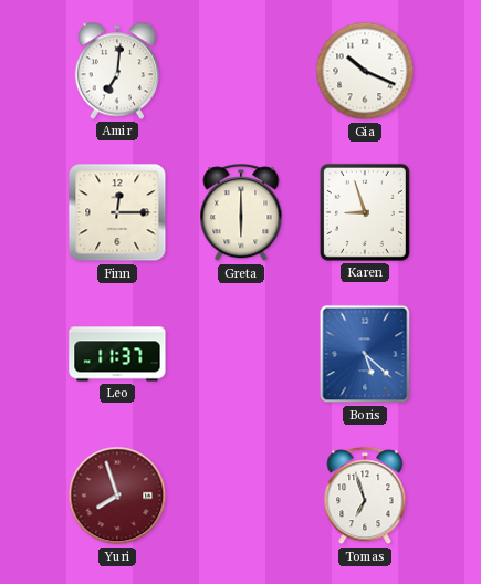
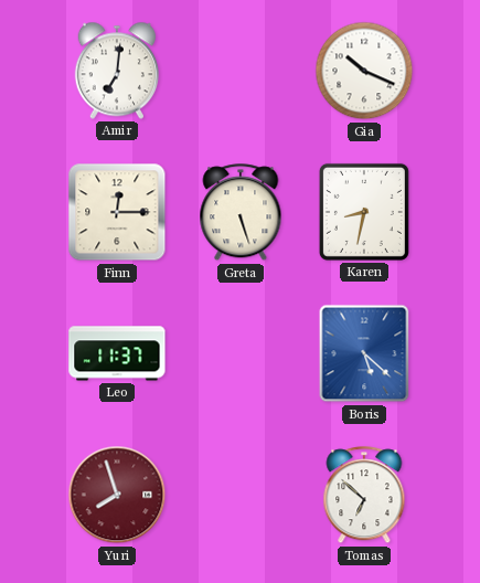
Greta: 6:00 -> 5:27 (241, 213)
Karen: 8:57 -> 8:32 (364, 212)
Tomas: 6:57 -> 6:52 (364, 496)
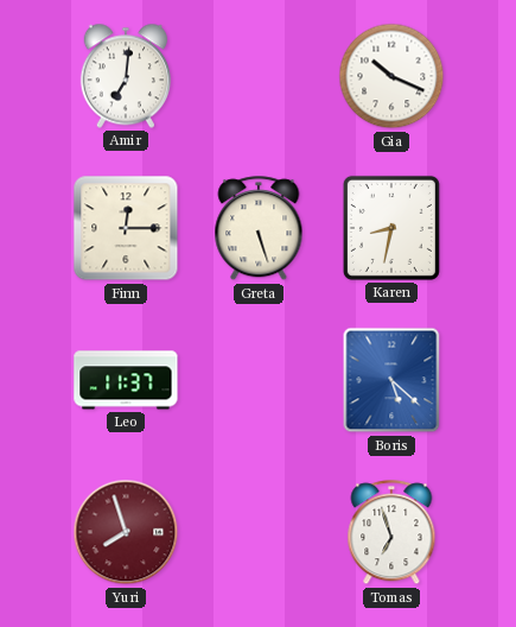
Tomas: 6:52 -> 6:57 (391, 533)
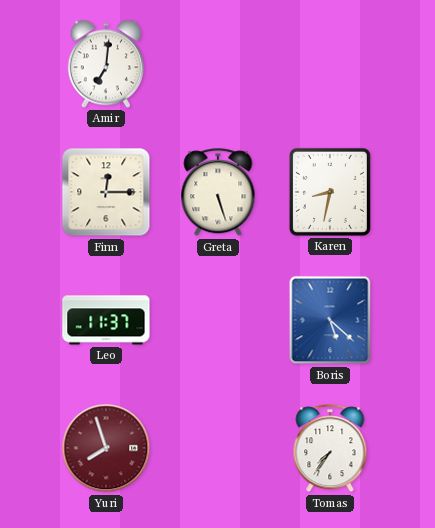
Gia: 10:19 -> none (391, 76)
Tomas: 6:57 -> 7:36 (330, 449)
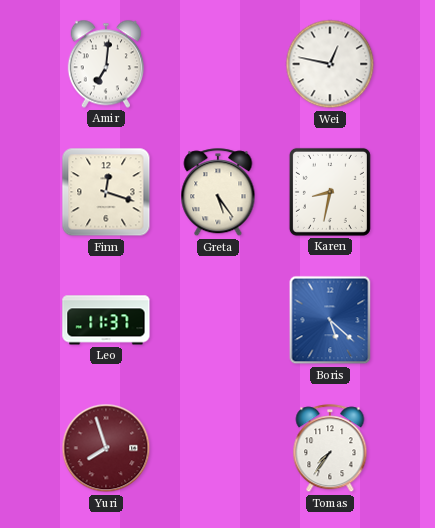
Wei: none -> 12:47 (330, 64)
Finn: 12:15 -> 12:18 (106, 192)
Greta: 5:27 -> 5:24 (218, 193)
